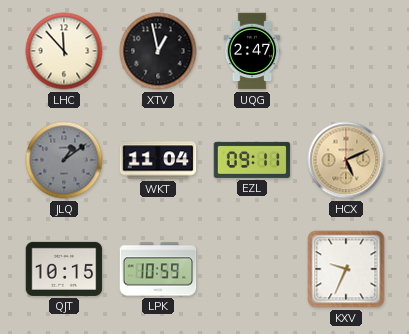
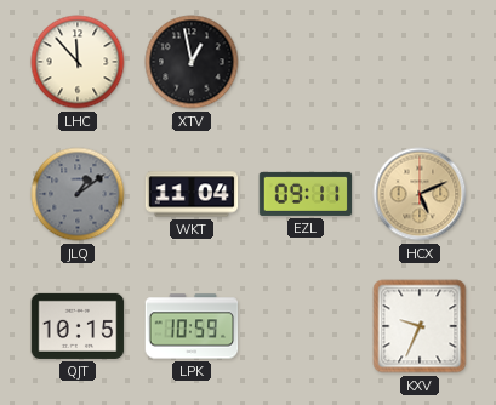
UQG: 2:47 -> none (252, 51)
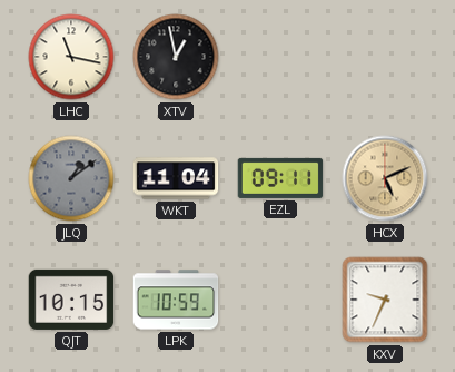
LHC: 11:53 -> 11:17 (71, 57)
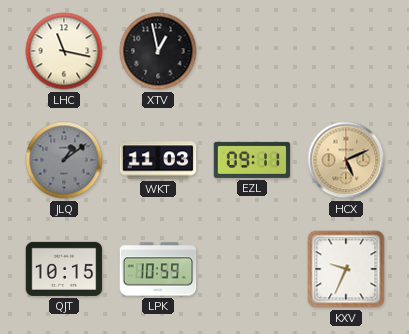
WKT: 11:04 -> 11:03 (158, 160)
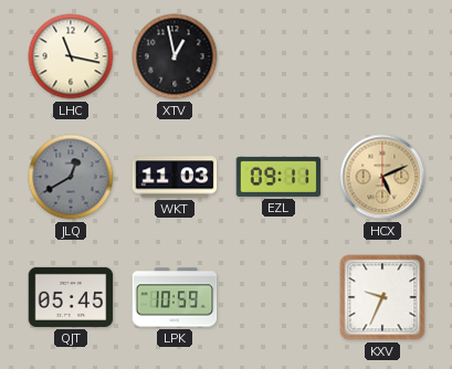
JLQ: 1:09 -> 12:40 (71, 177)
QJT: 10:15 -> 05:45 (71, 297)
